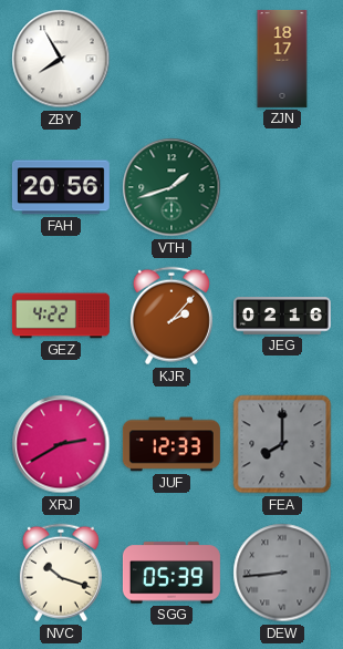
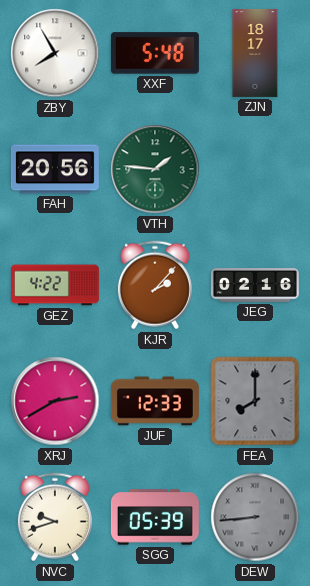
XXF: none -> 5:48 (155, 53)
VTH: 1:42 -> 1:46 (155, 169)
NVC: 10:18 -> 9:42 (55, 517)
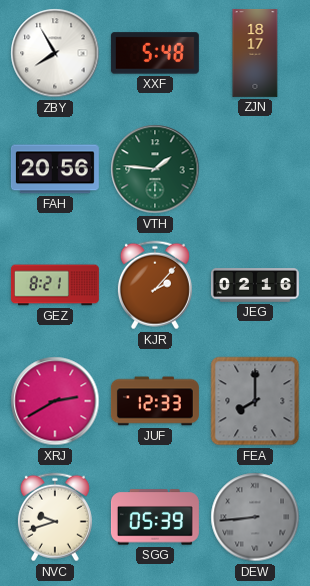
GEZ: 4:22 -> 8:21 (55, 285)
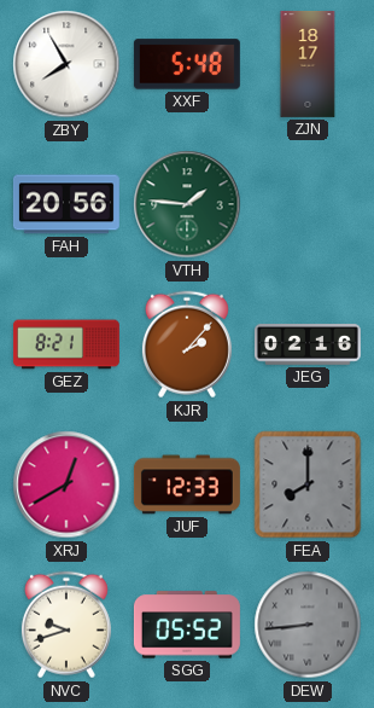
XRJ: 2:40 -> 12:40 (66, 484)
SGG: 05:39 -> 05:52 (187, 625)
